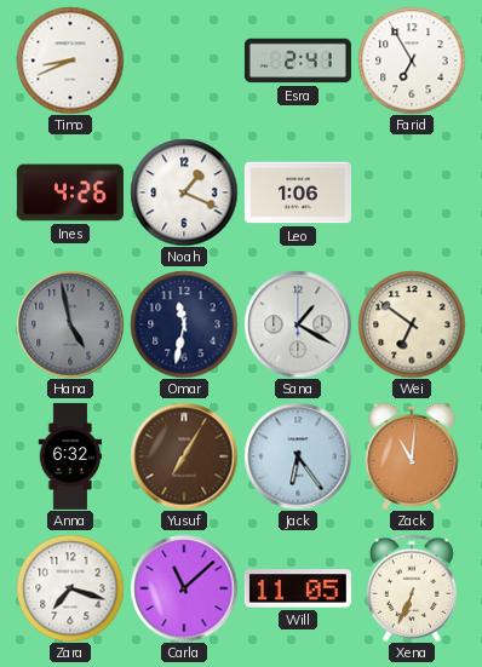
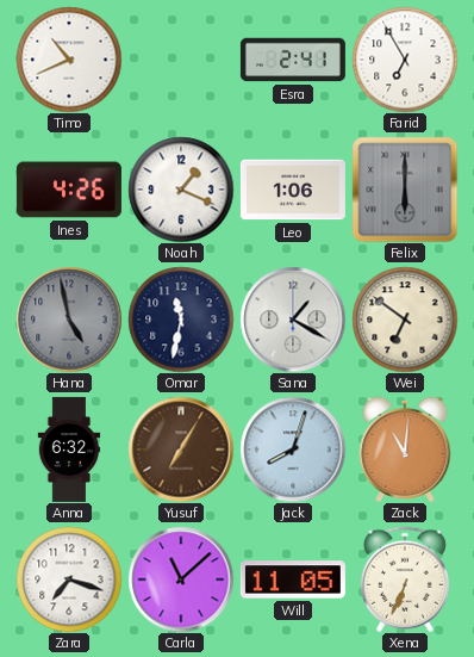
Timo: 8:41 -> 10:41 (69, 60)
Felix: none -> 6:00 (405, 190)
Jack: 6:24 -> 8:03 (293, 450)
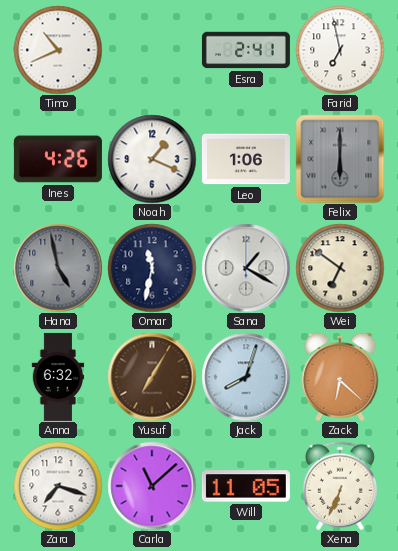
Farid: 6:55 -> 6:58 (340, 50)
Zack: 11:01 -> 6:22 (340, 376)
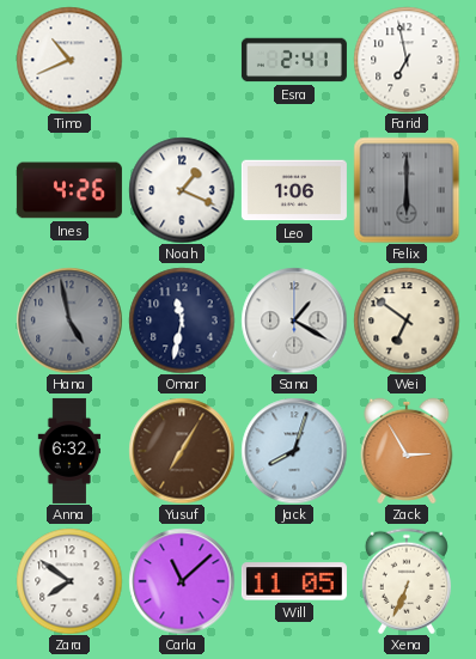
Zack: 6:22 -> 2:55 (407, 450)
Zara: 7:18 -> 7:51 (69, 581)
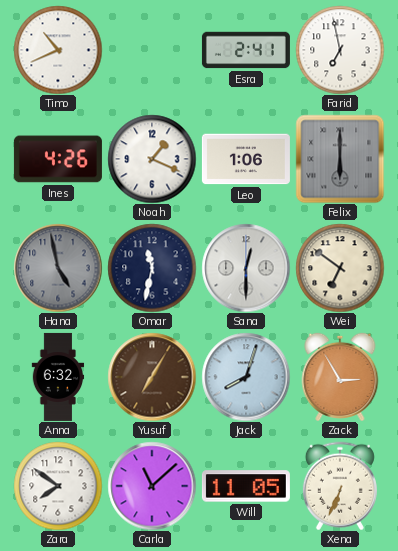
Sana: 1:20 -> 12:30 (246, 268)
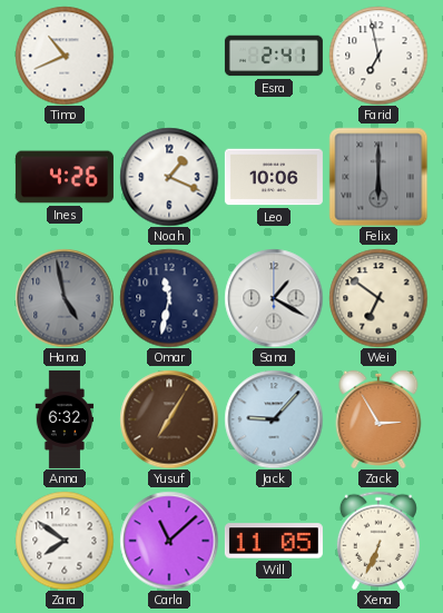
Leo: 1:06 -> 10:06 (274, 177)
Sana: 12:30 -> 1:20 (274, 298)
Jack: 8:03 -> 9:07 (274, 419)
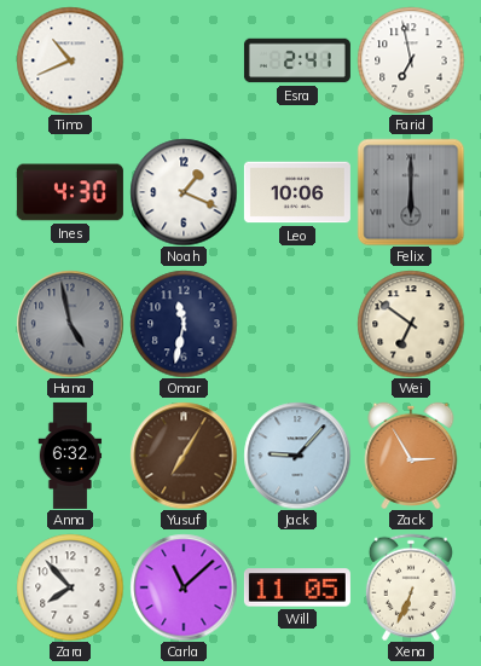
Ines: 4:26 -> 4:30 (70, 192)
Sana: 1:20 -> none (274, 298)
Zara: 7:51 -> 7:53 (70, 587)
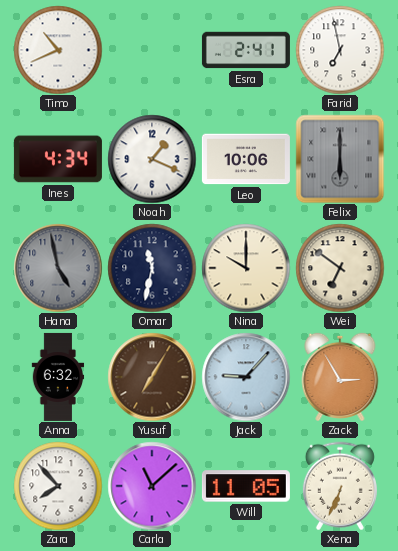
Ines: 4:30 -> 4:34 (58, 159)
Nina: none -> 10:00 (246, 268)
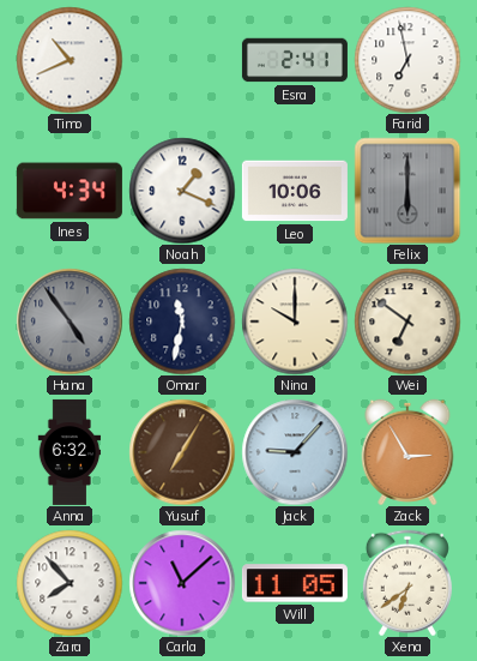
Hana: 4:58 -> 4:54 (70, 322)
Xena: 6:34 -> 6:39 (407, 583)
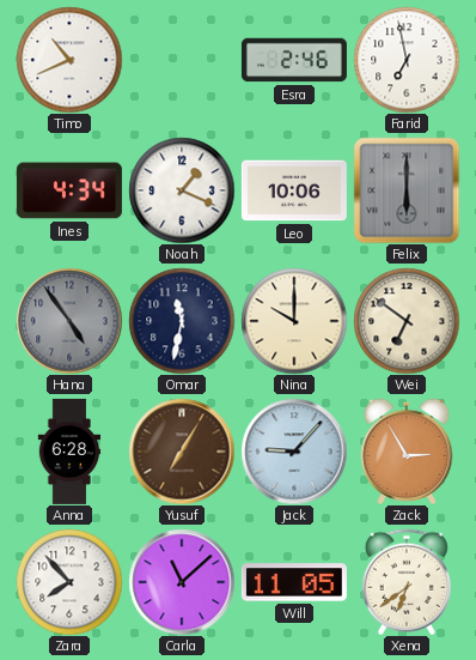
Esra: 2:41 -> 2:46 (294, 60)
Anna: 6:32 -> 6:28 (69, 452)
